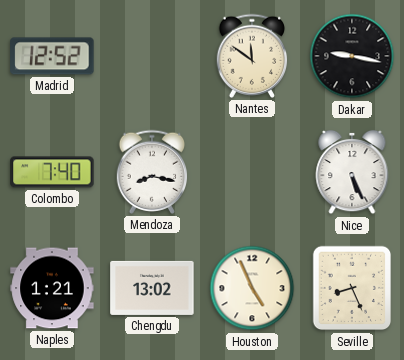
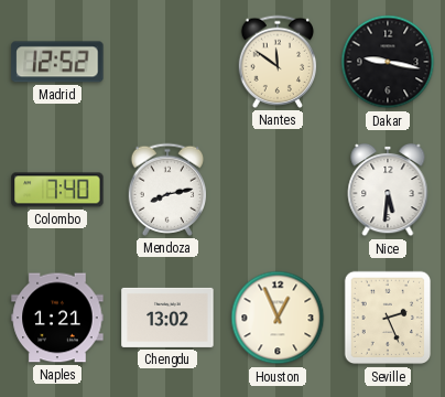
Mendoza: 8:17 -> 8:13 (167, 190)
Nice: 5:26 -> 5:31 (388, 190)
Houston: 4:56 -> 12:56 (278, 318)
Seville: 8:26 -> 2:26 (388, 318)
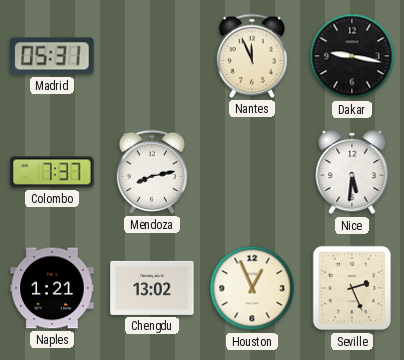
Madrid: 12:52 -> 05:31 (52, 56)
Nantes: 11:51 -> 11:56 (252, 56)
Colombo: 7:40 -> 7:37 (52, 172)
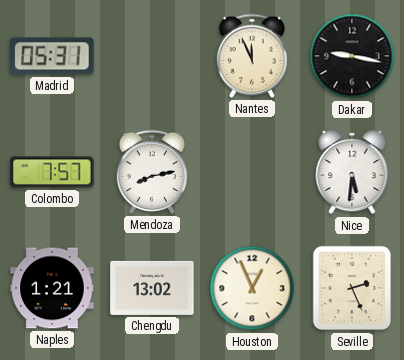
Colombo: 7:37 -> 7:57 (52, 172)
